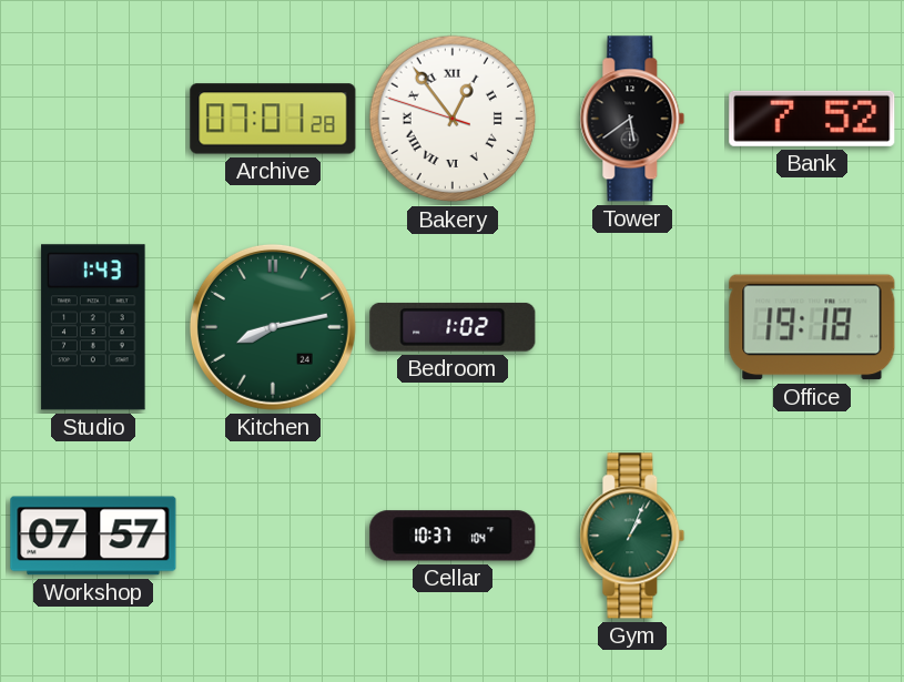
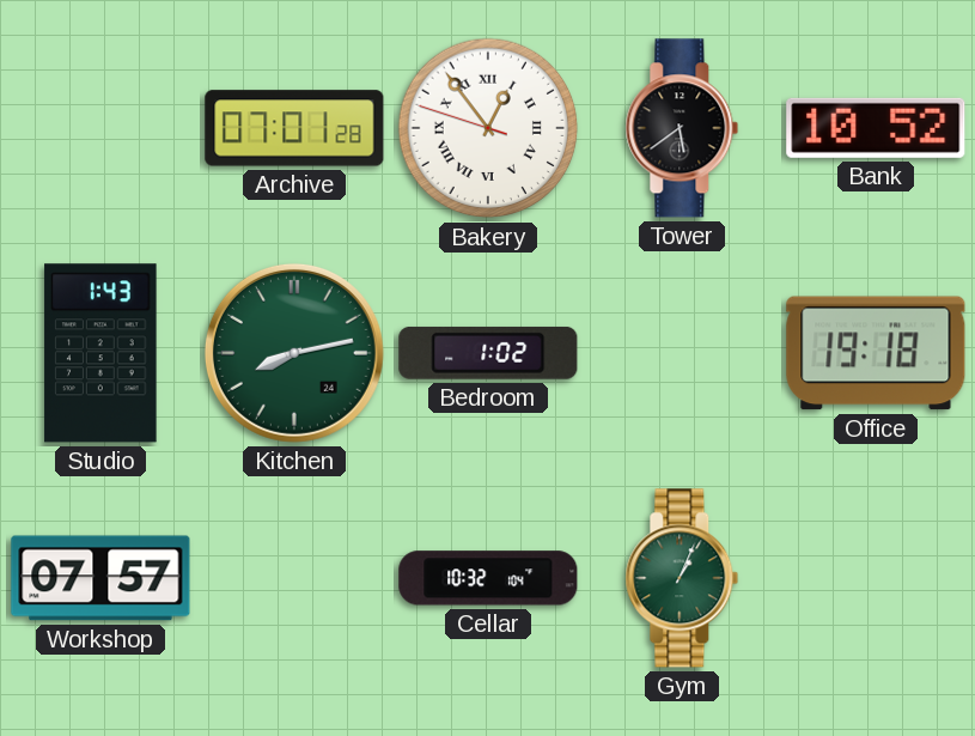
Bank: 7:52 -> 10:52 (876, 128)
Cellar: 10:37 -> 10:32 (488, 578)
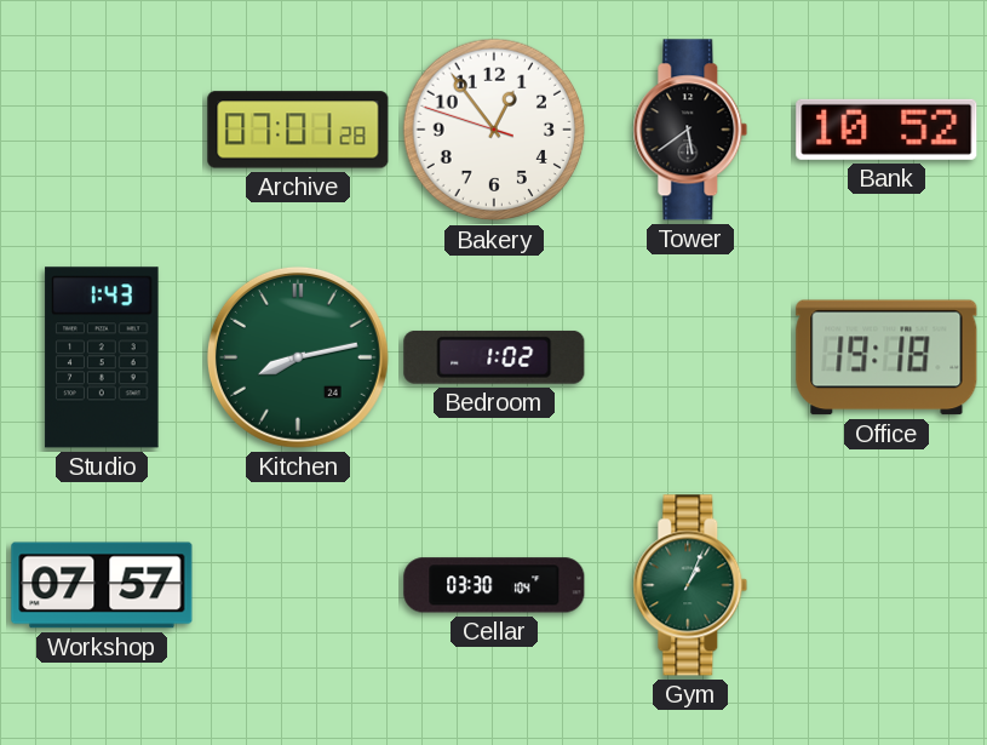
Bakery numerals: Roman -> Arabic (494, 130)
Cellar: 10:32 -> 03:30 (494, 585)
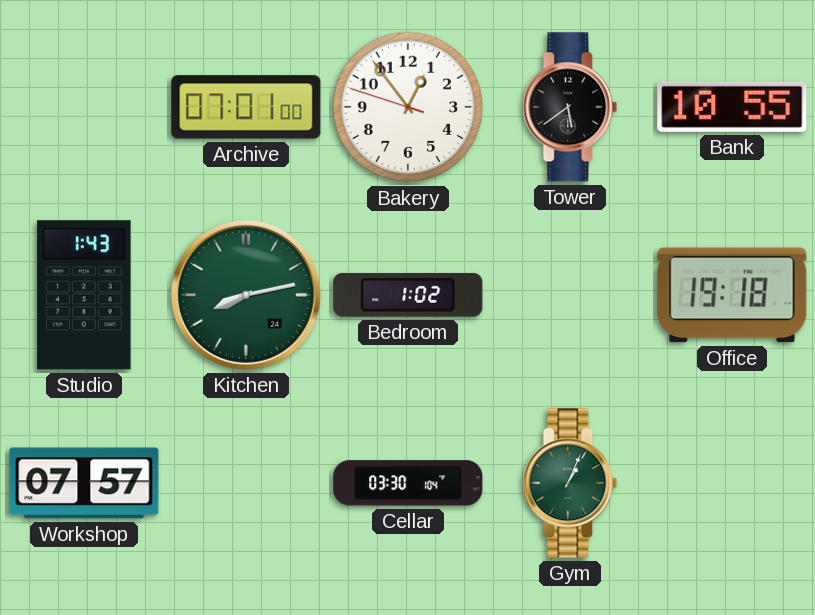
Archive: 07:01:28 -> 07:01:00 (246, 107)
Bank: 10:52 -> 10:55 (732, 107)
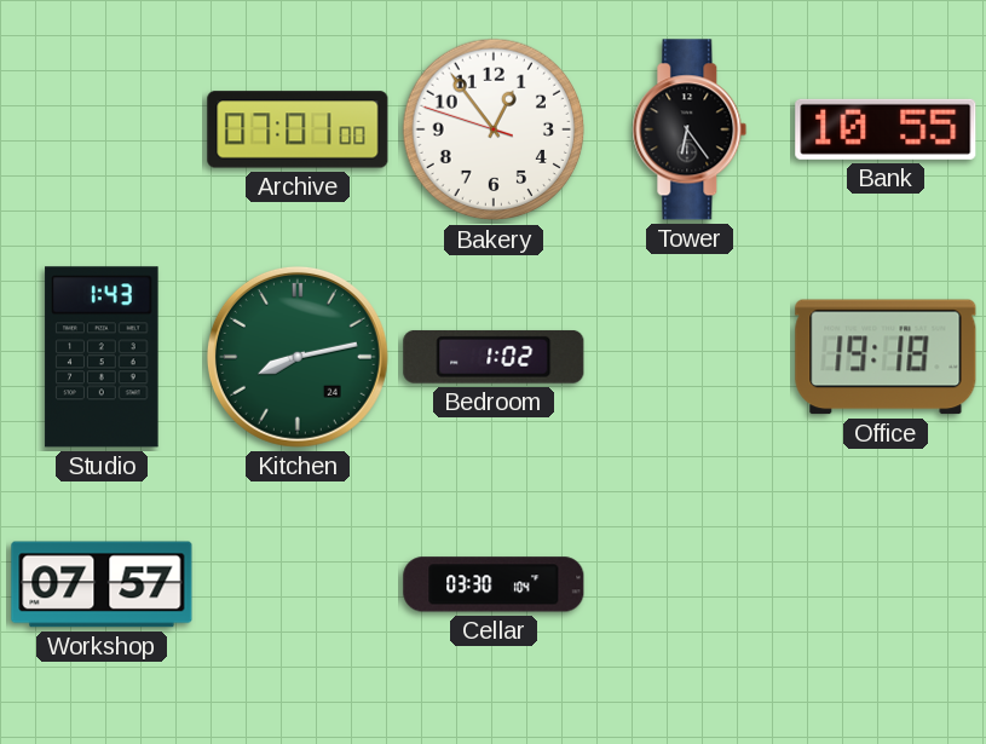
Tower: 5:39 -> 6:24 (690, 129)
Gym: 1:04 -> none (570, 483)
